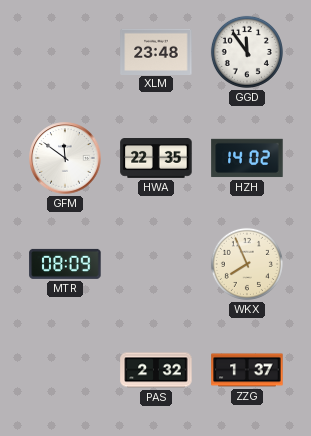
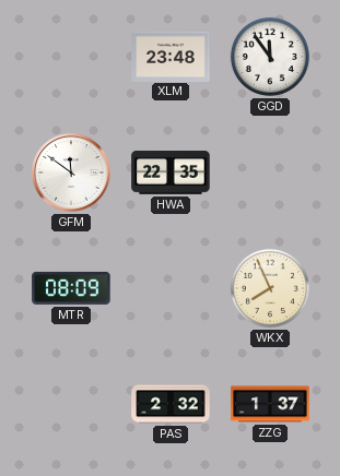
HZH: 14:02 -> none (247, 158)
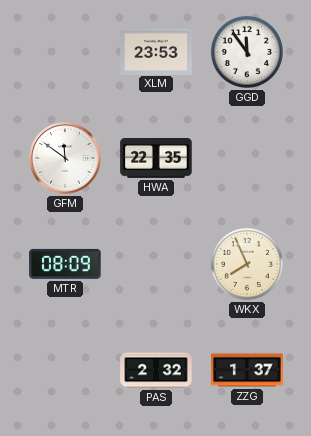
XLM: 23:48 -> 23:53 (156, 51)
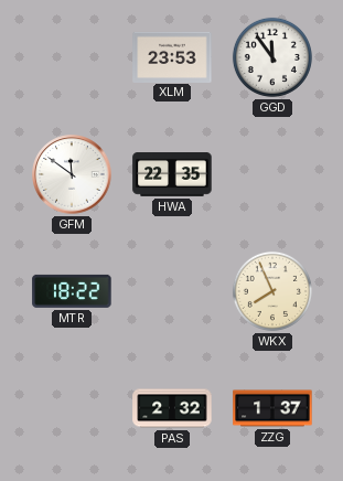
MTR: 08:09 -> 18:22 (72, 291)
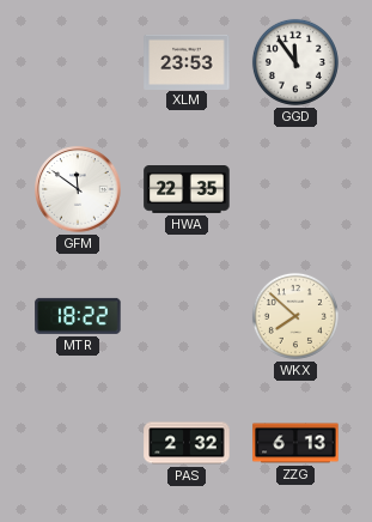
WKX: 7:56 -> 7:52 (295, 316)
ZZG: 1:37 -> 6:13 (295, 443)
